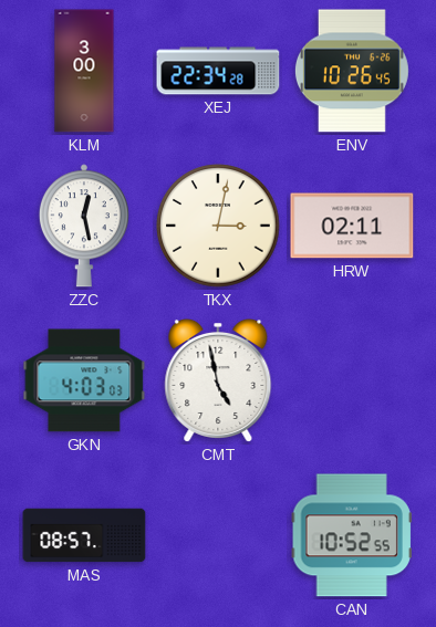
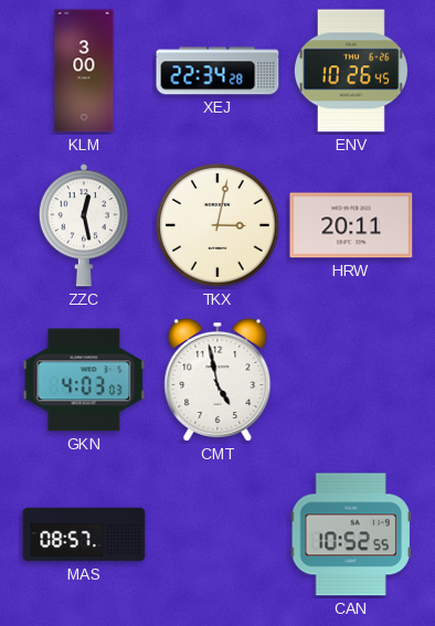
HRW: 02:11 -> 20:11 (351, 225)
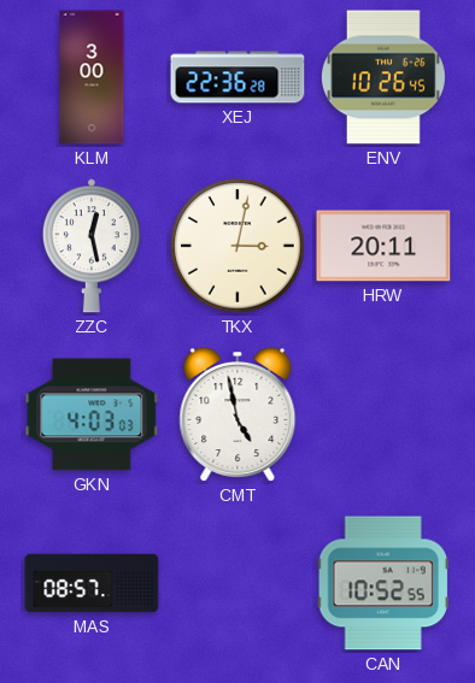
XEJ: 22:34 -> 22:36 (237, 77)
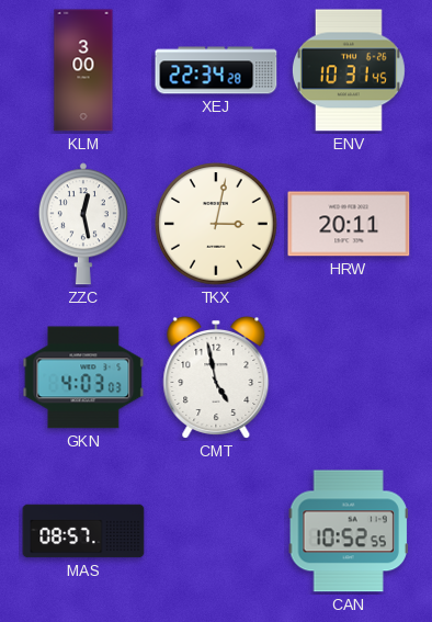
XEJ: 22:36 -> 22:34 (216, 70)
ENV: 10:26 -> 10:31 (349, 70)
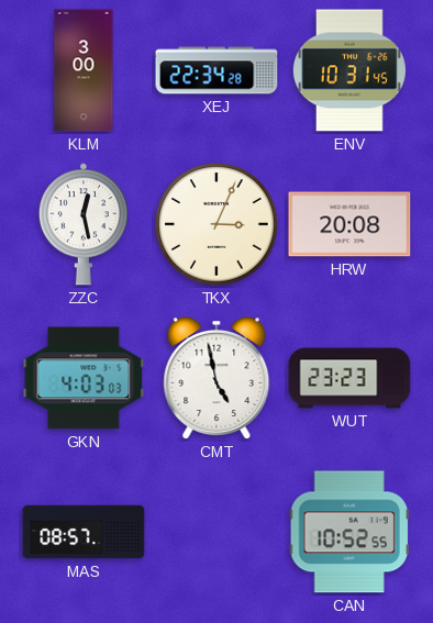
TKX: 3:02 -> 3:04 (216, 224)
HRW: 20:11 -> 20:08 (349, 224)
WUT: none -> 23:23 (349, 378)
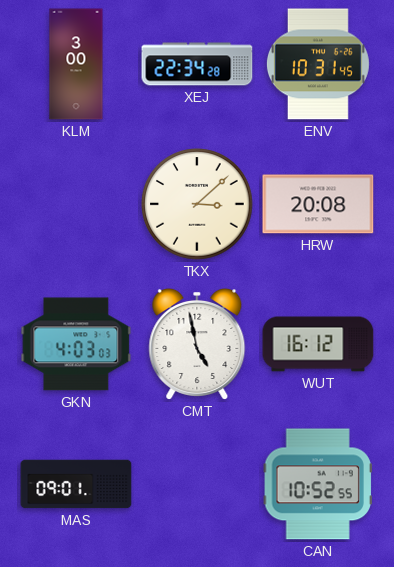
ZZC: 12:28 -> none (84, 224)
TKX: 3:04 -> 3:08 (197, 204)
WUT: 23:23 -> 16:12 (318, 344)
MAS: 08:57 -> 09:01 (76, 484)
